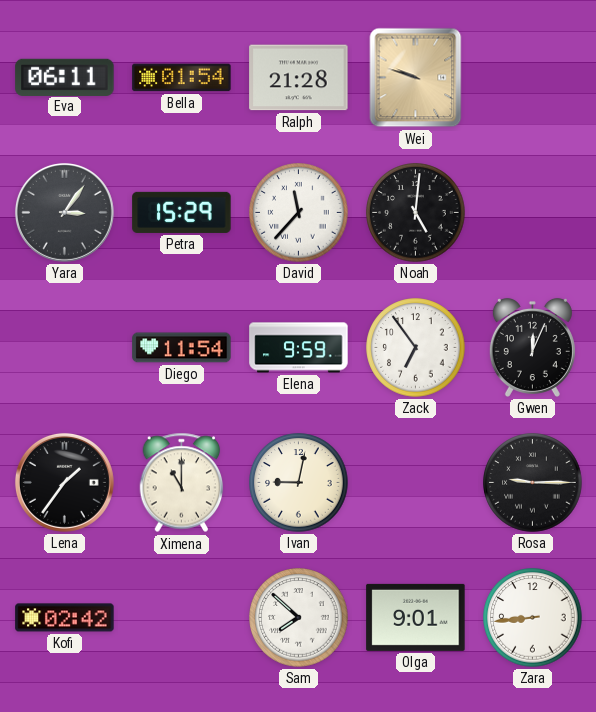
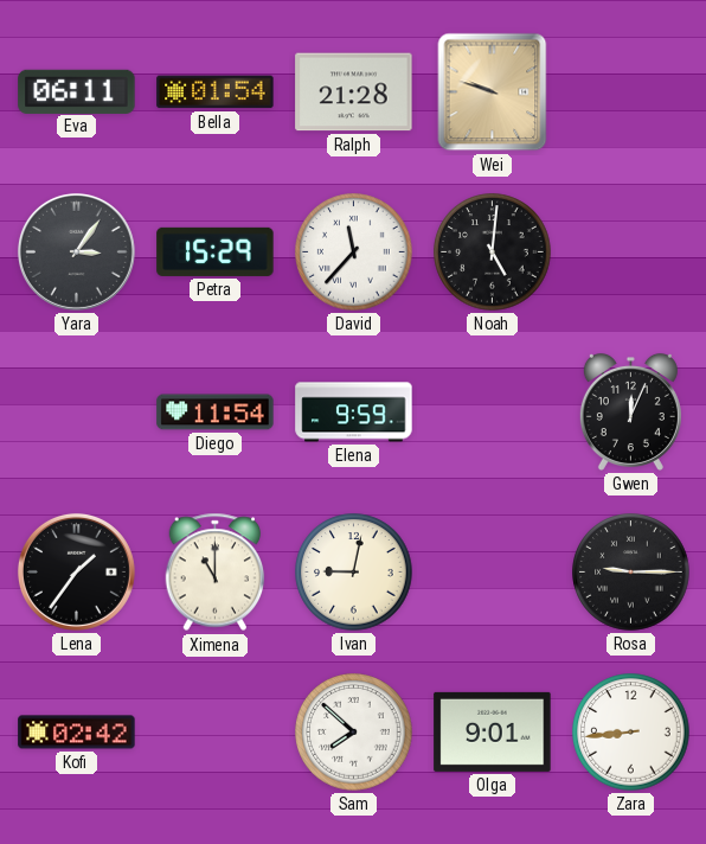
Zack: 6:54 -> none (416, 348)
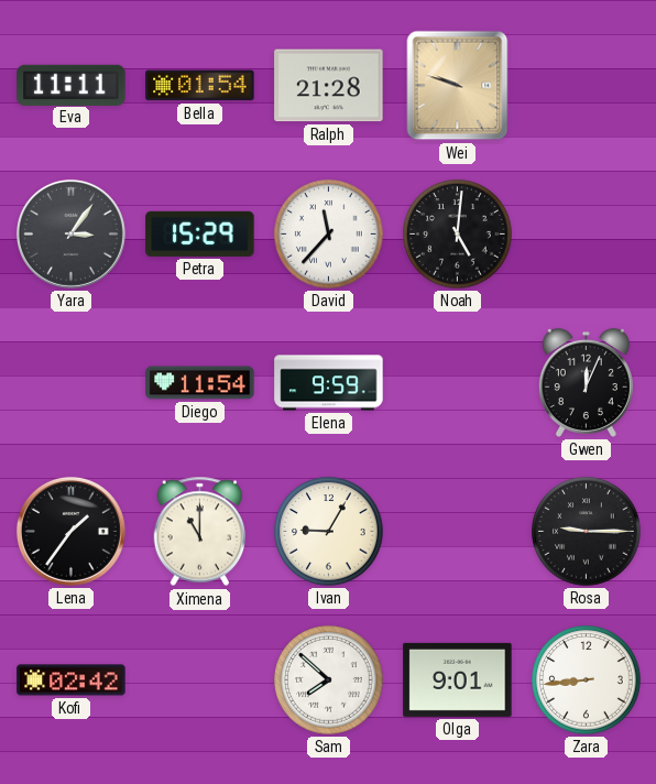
Eva: 06:11 -> 11:11 (72, 85)
Ivan: 9:02 -> 9:05 (329, 532)
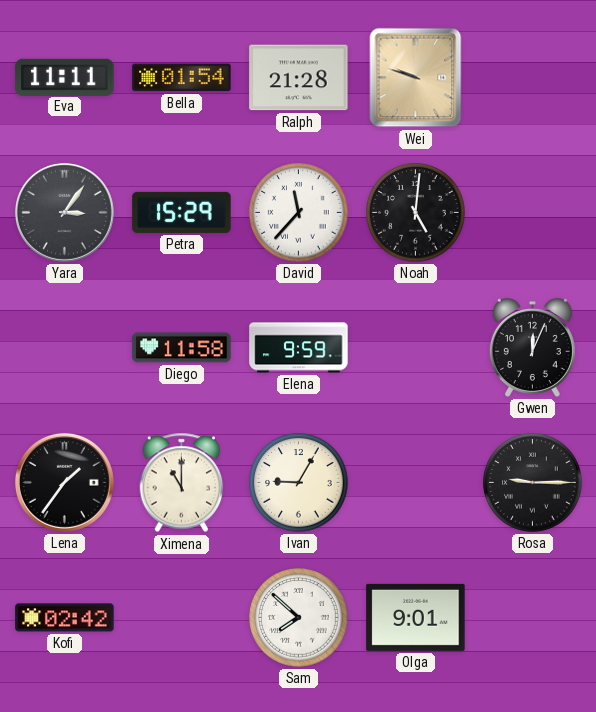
Diego: 11:54 -> 11:58 (182, 348)
Zara: 8:44 -> none (587, 680)
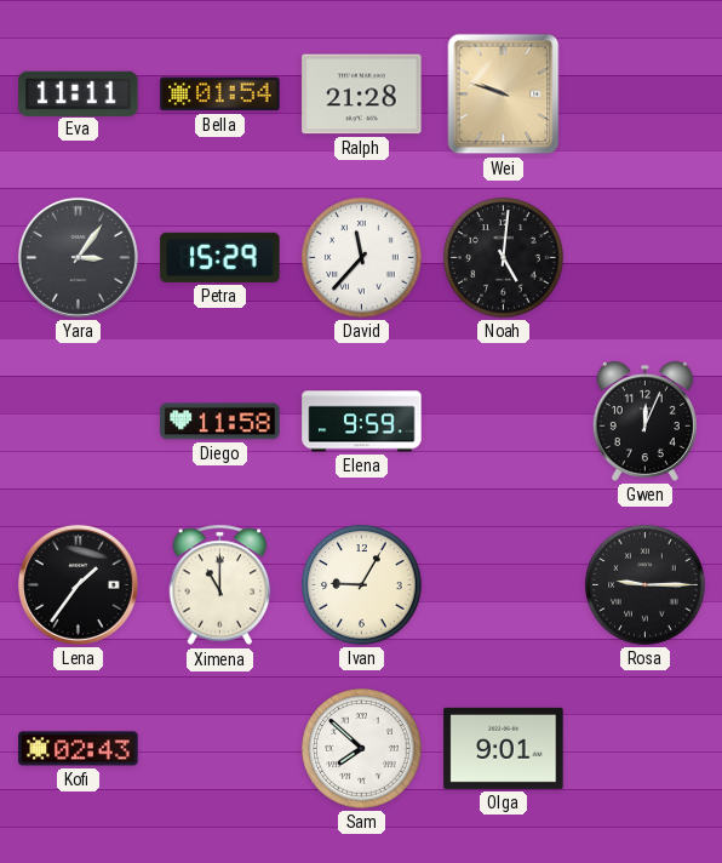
Kofi: 02:42 -> 02:43 (79, 749)
